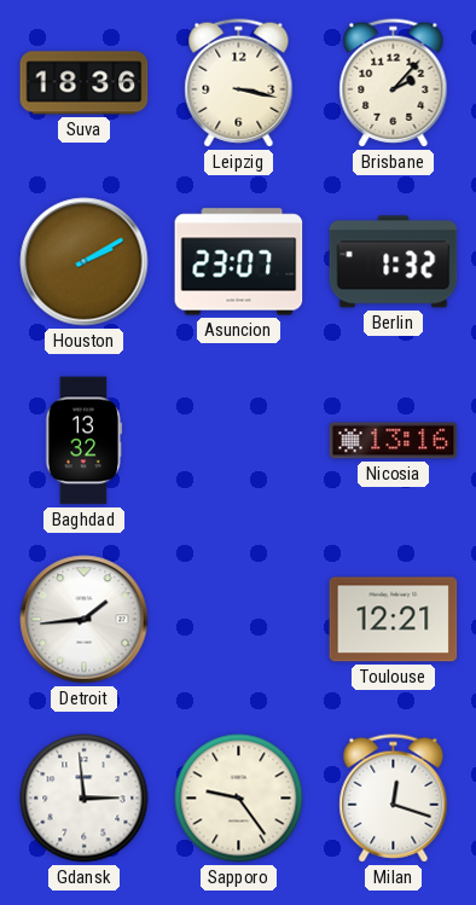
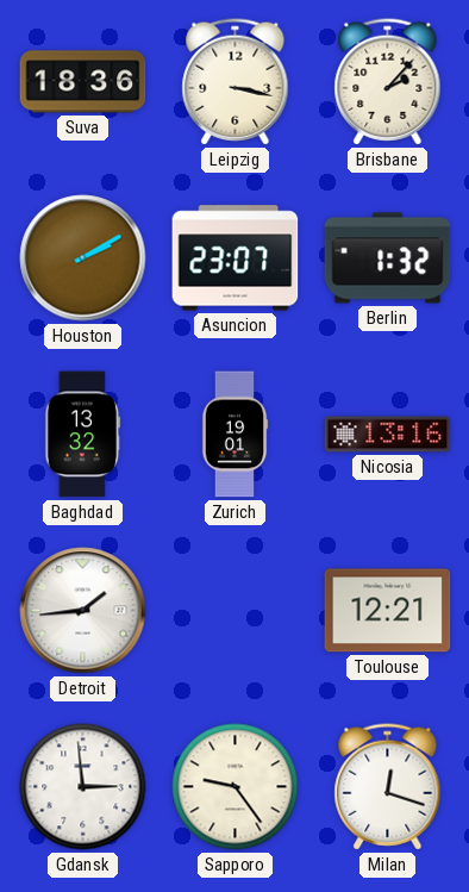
Zurich: none -> 19:01 (234, 435)
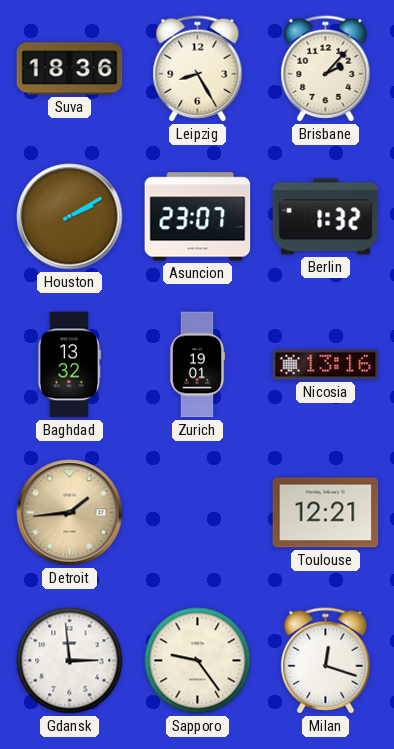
Leipzig: 3:17 -> 8:25 (198, 69)
Detroit dial: white -> champagne (70, 513)
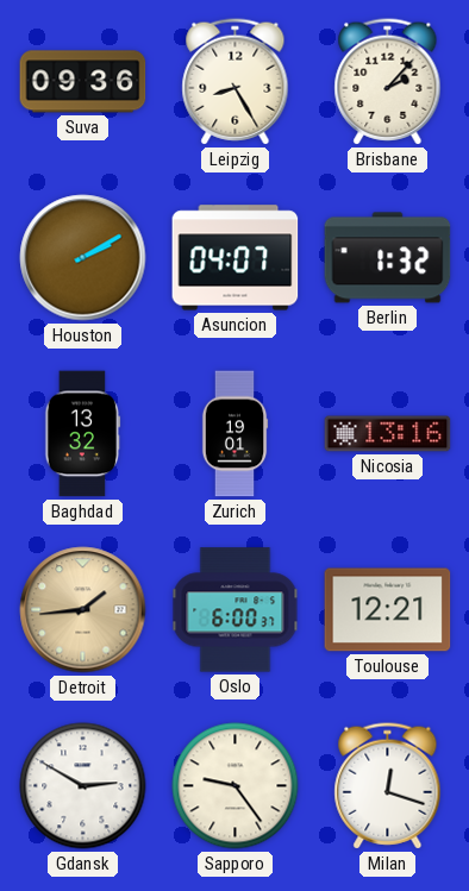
Suva: 18:36 -> 09:36 (83, 82)
Asuncion: 23:07 -> 04:07 (236, 258)
Oslo: none -> 6:00 (236, 610)
Gdansk: 2:59 -> 2:50 (83, 786)
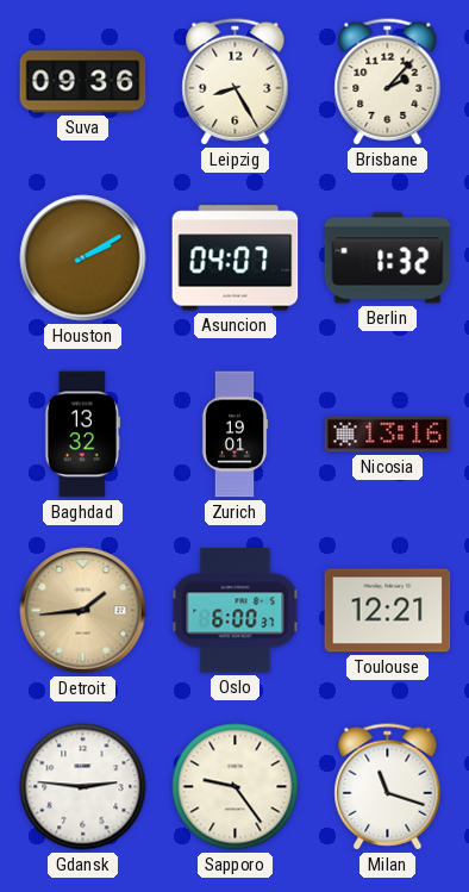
Gdansk: 2:50 -> 2:46 (83, 787)
Milan: 12:18 -> 11:18 (388, 787)
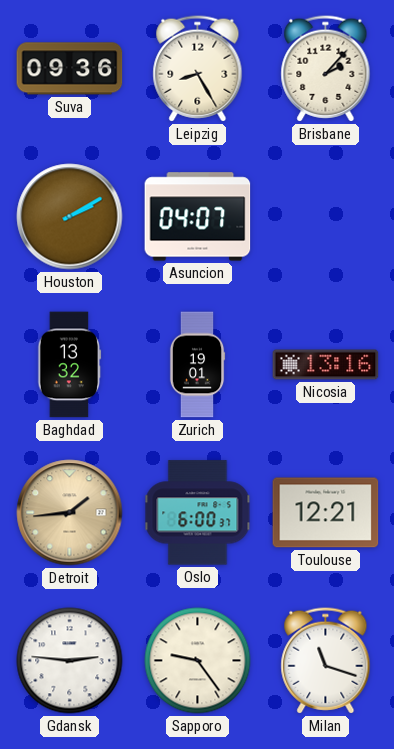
Berlin: 1:32 -> none (388, 258)
